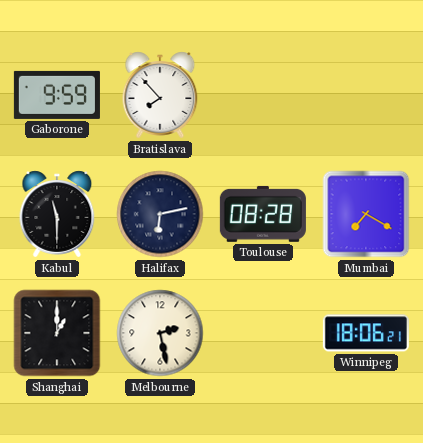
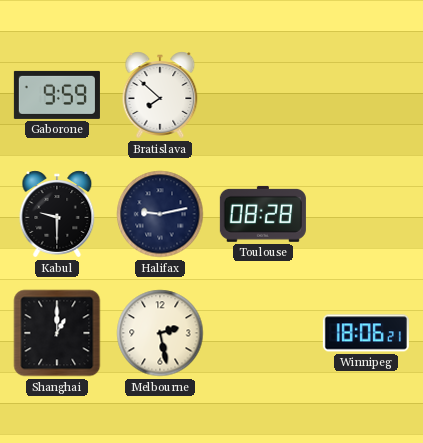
Bratislava: 7:53 -> 7:52 (160, 95)
Kabul: 11:30 -> 9:30 (57, 214)
Halifax: 6:13 -> 9:13 (160, 214)
Mumbai: 7:20 -> none (366, 214)
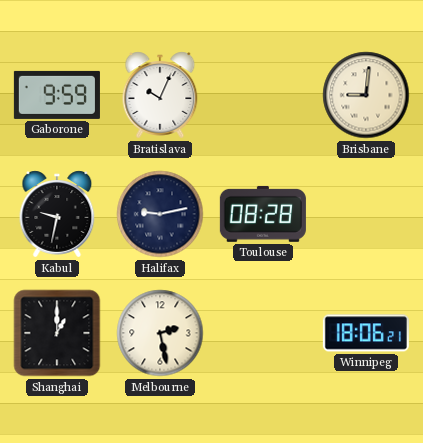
Bratislava: 7:52 -> 10:04 (160, 95)
Brisbane: none -> 9:01 (366, 95)
Kabul: 9:30 -> 9:32 (57, 214)
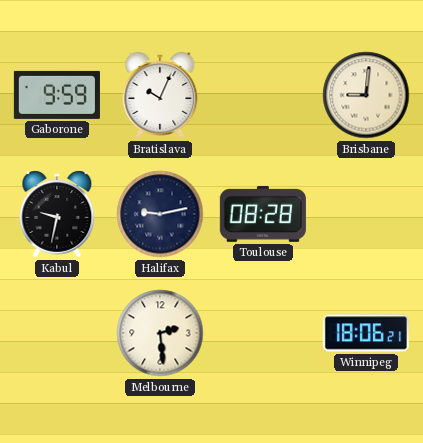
Shanghai: 1:00 -> none (57, 333)
Melbourne: 2:28 -> 2:29 (160, 333)
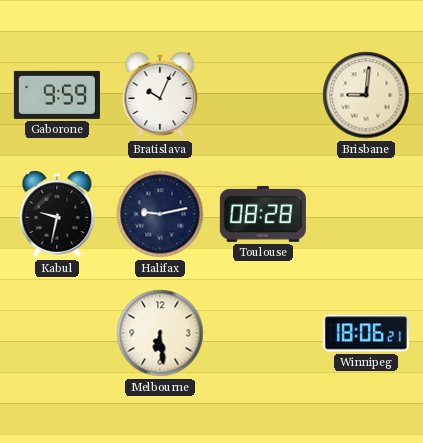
Melbourne: 2:29 -> 6:29 (160, 333)
